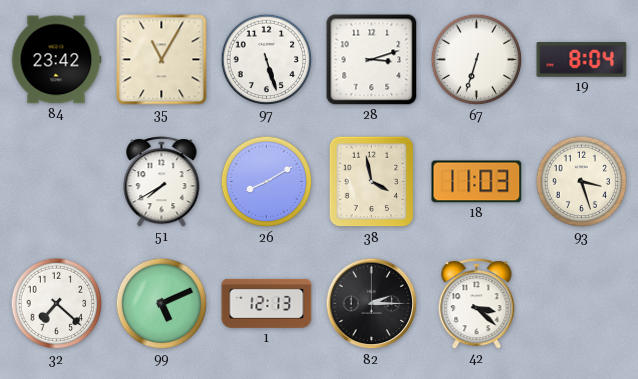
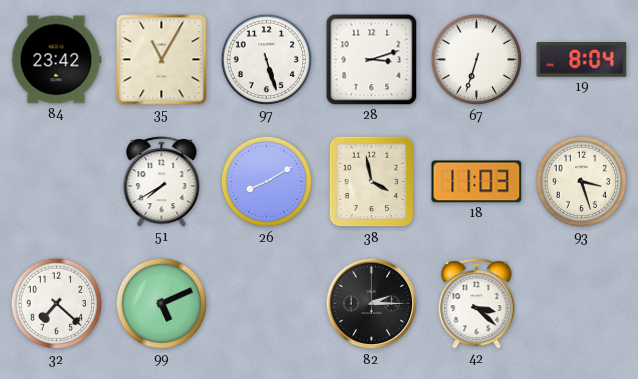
1: 12:13 -> none (267, 303)
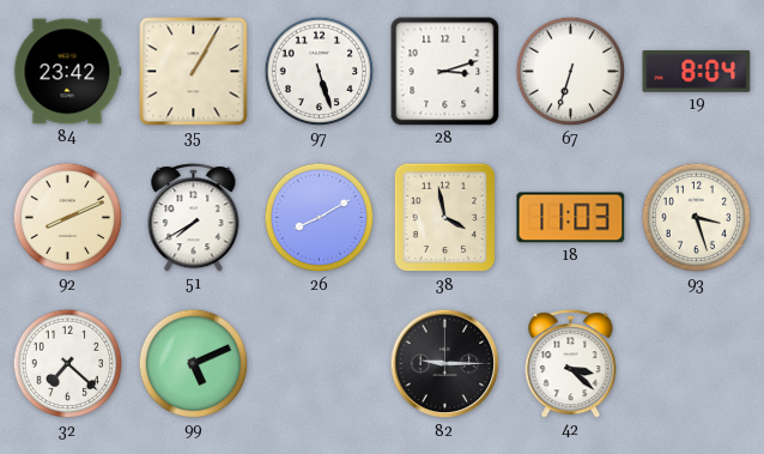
35: 11:05 -> 1:05 (194, 72)
92: none -> 8:11 (68, 218)
82: 2:15 -> 9:15 (445, 364)
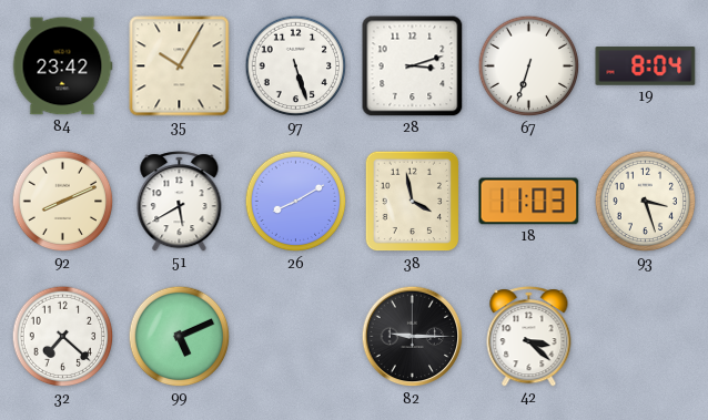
35: 1:05 -> 10:05 (180, 66)
51: 7:40 -> 5:40 (180, 202)
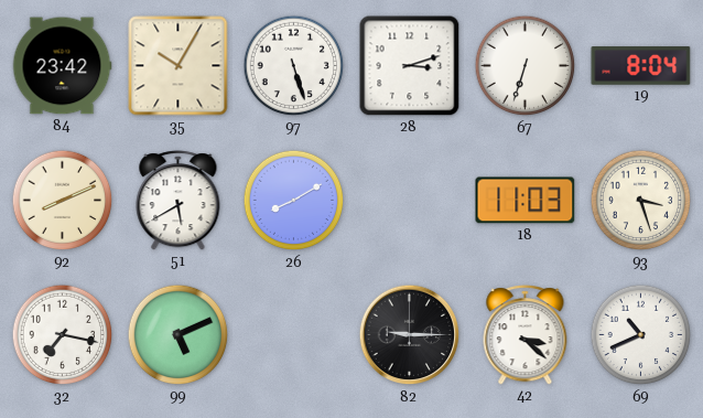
38: 3:58 -> none (413, 202)
32: 7:22 -> 7:17 (63, 335)
69: none -> 10:41 (641, 335)
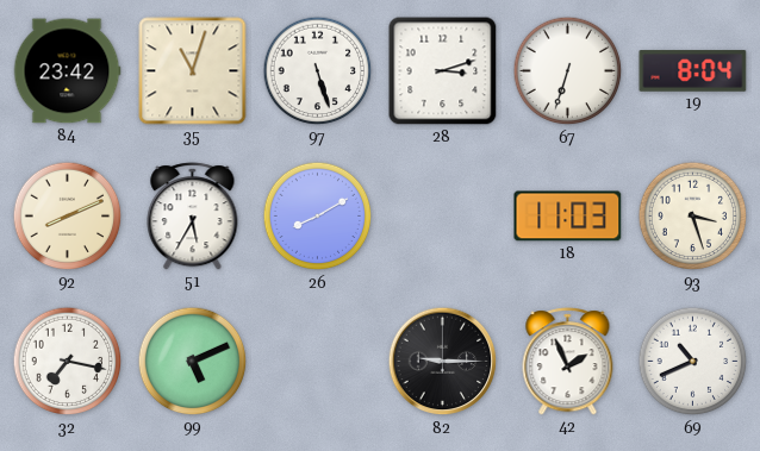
35: 10:05 -> 11:03 (193, 71)
51: 5:40 -> 5:35 (193, 217)
42: 3:22 -> 1:56 (568, 362)
